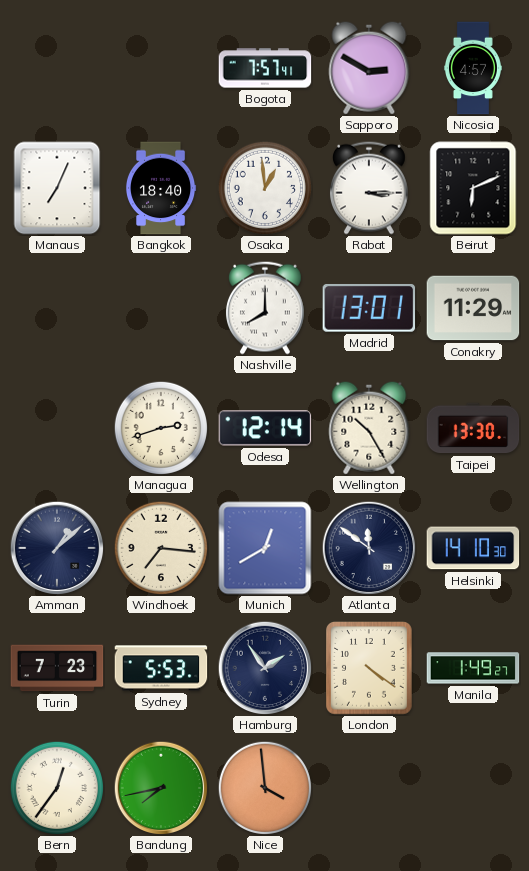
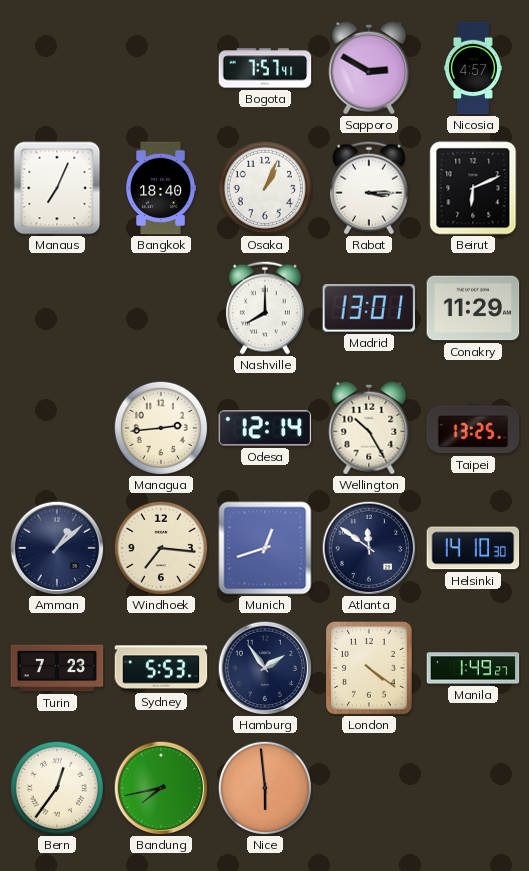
Osaka: 12:59 -> 1:04 (264, 187)
Managua: 2:42 -> 2:44 (160, 427)
Taipei: 13:30 -> 13:25 (473, 428)
Munich: 12:40 -> 12:42 (265, 548)
Nice: 3:59 -> 5:59 (264, 787)
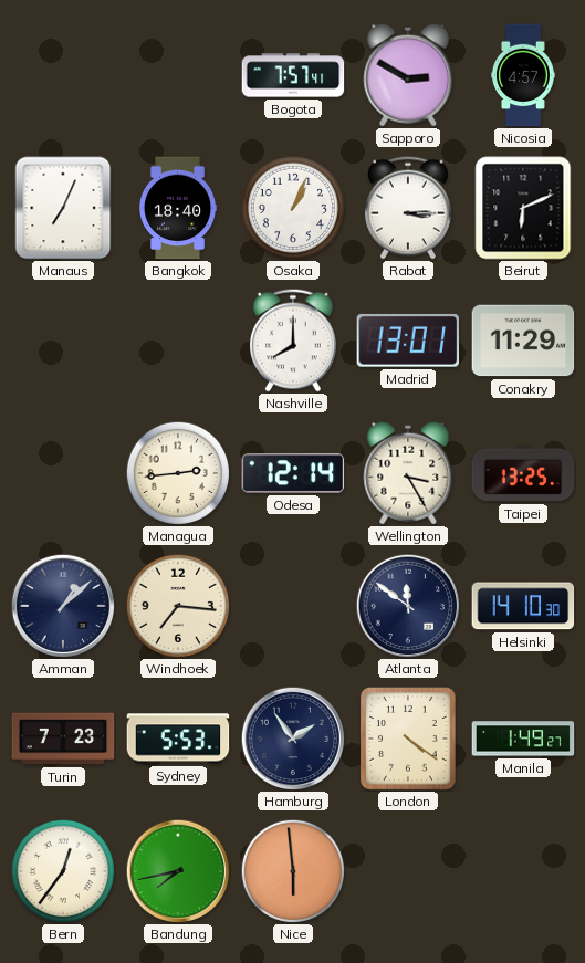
Wellington: 10:25 -> 3:25 (408, 473)
Munich: 12:42 -> none (265, 548)
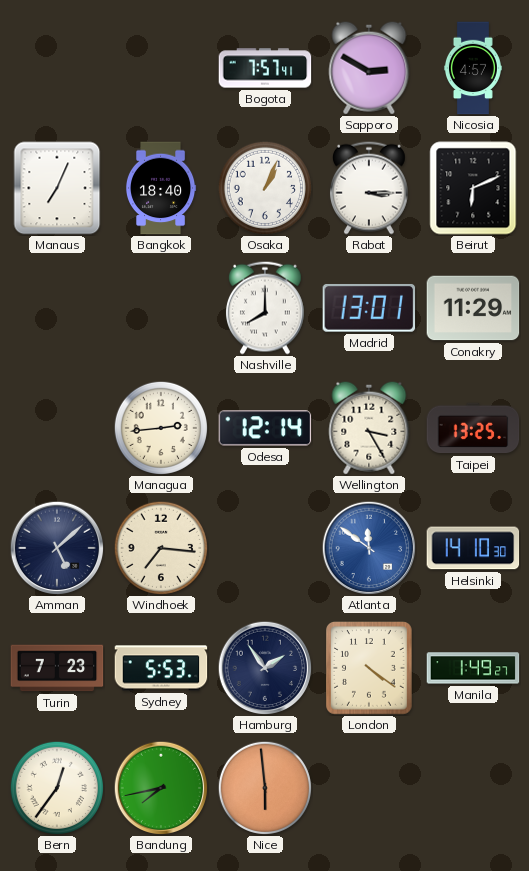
Amman: 1:08 -> 5:08 (57, 548)
Atlanta dial: navy -> blue (369, 548)
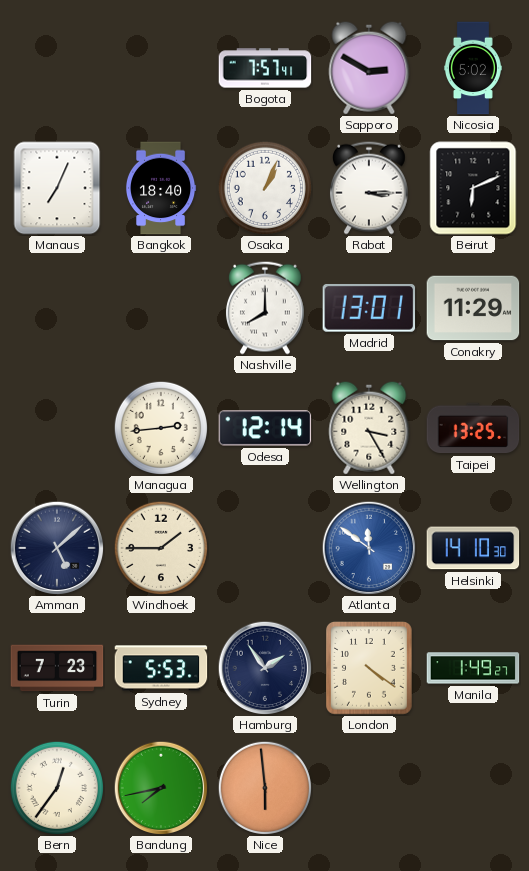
Nicosia: 4:57 -> 5:02 (473, 68)
Windhoek: 7:16 -> 1:45 (160, 547)
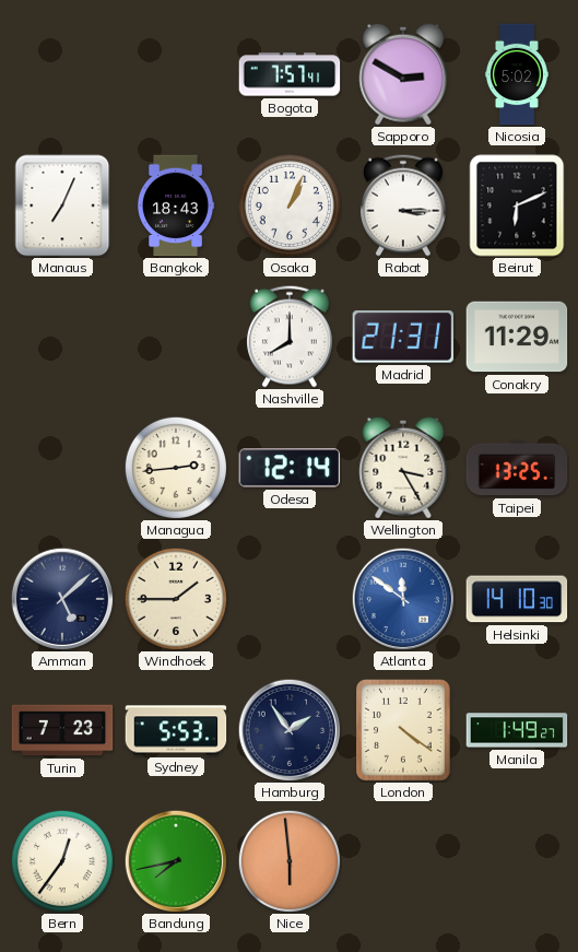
Bangkok: 18:40 -> 18:43 (176, 205)
Madrid: 13:01 -> 21:31 (403, 337)
